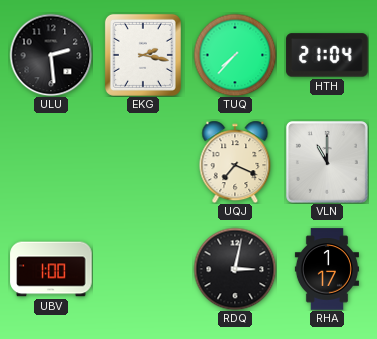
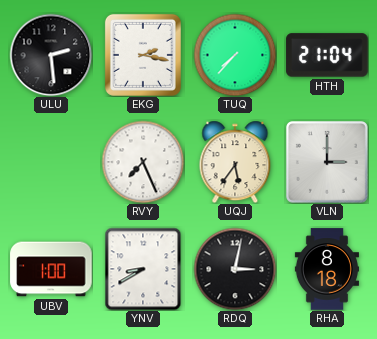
RVY: none -> 7:26 (143, 162)
UQJ: 7:19 -> 5:36 (235, 162)
VLN: 11:00 -> 3:00 (327, 162)
YNV: none -> 8:40 (143, 269)
RHA: 1:17 -> 8:18 (326, 269)
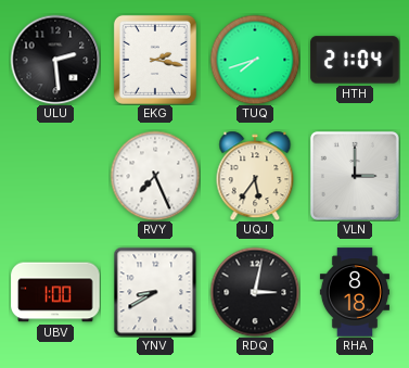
TUQ: 7:37 -> 7:42 (255, 60)
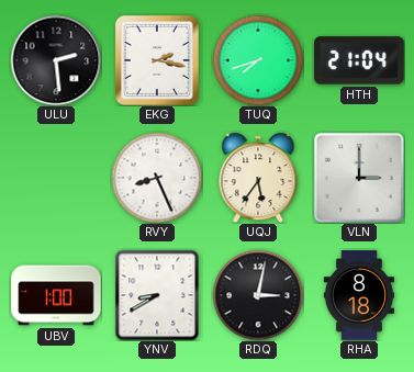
RVY: 7:26 -> 8:26 (157, 178)
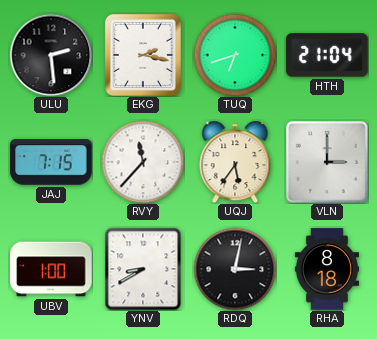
TUQ: 7:42 -> 6:42 (235, 55)
JAJ: none -> 7:15 (51, 162)
RVY: 8:26 -> 11:37 (143, 162)
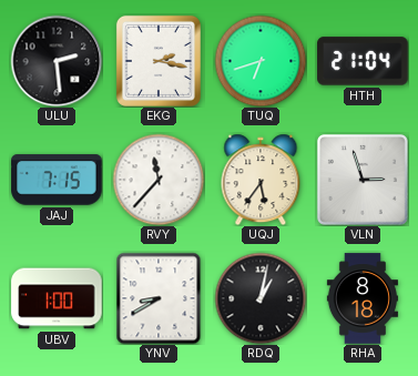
VLN: 3:00 -> 2:57 (363, 180)
RDQ: 3:02 -> 1:02 (261, 298)
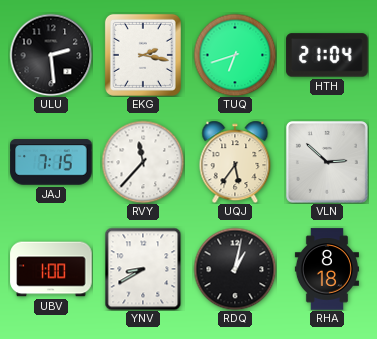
VLN: 2:57 -> 2:52 (327, 162)
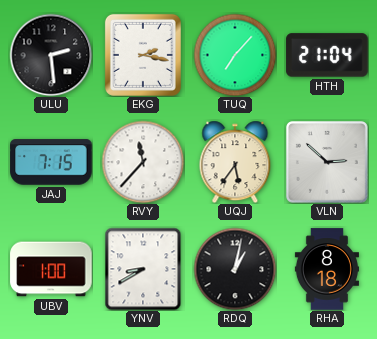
TUQ: 6:42 -> 7:07 (235, 55)
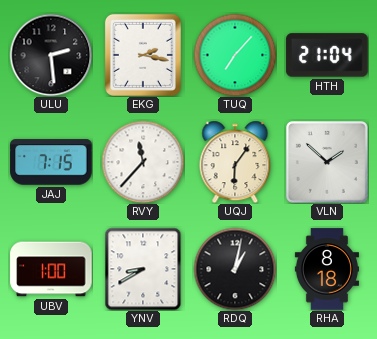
UQJ: 5:36 -> 6:06 (235, 162)
VLN: 2:52 -> 1:52 (327, 162)
